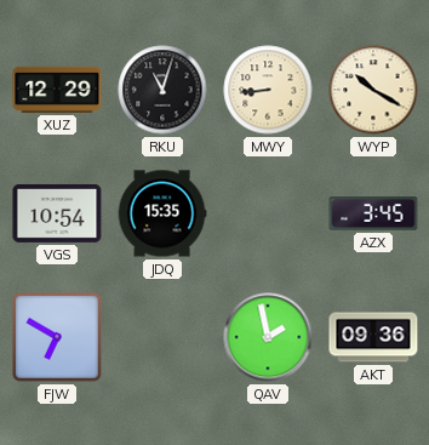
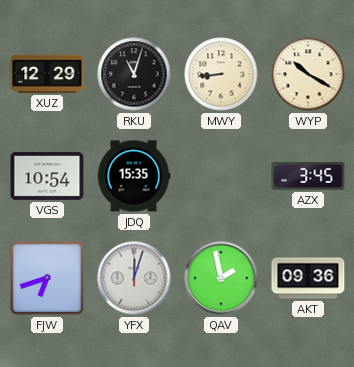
FJW: 6:50 -> 6:42 (48, 279)
YFX: none -> 12:03 (134, 278)
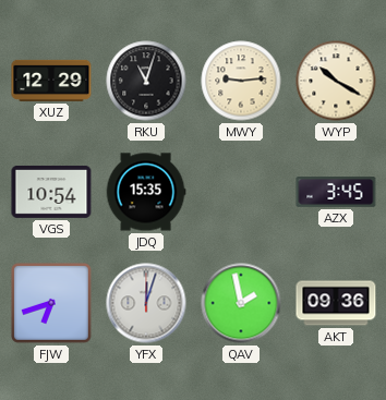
MWY: 8:44 -> 9:14 (241, 81)
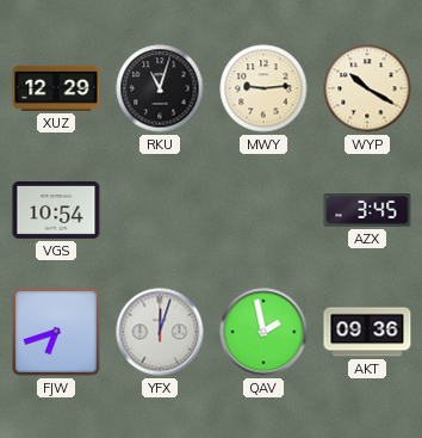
JDQ: 15:35 -> none (146, 192)
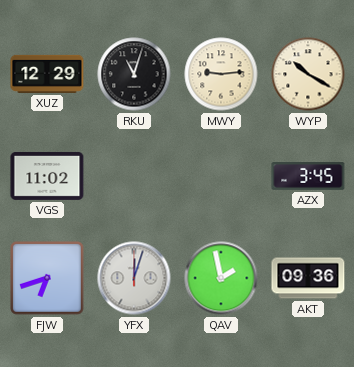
VGS: 10:54 -> 11:02 (47, 176)
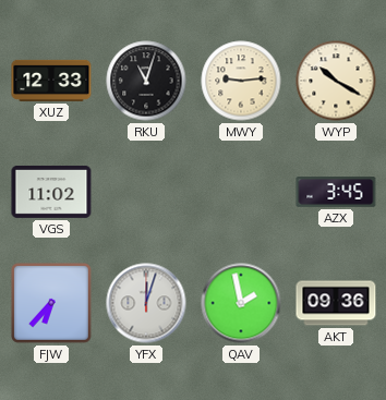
XUZ: 12:29 -> 12:33 (51, 81)
FJW: 6:42 -> 6:37 (52, 304)
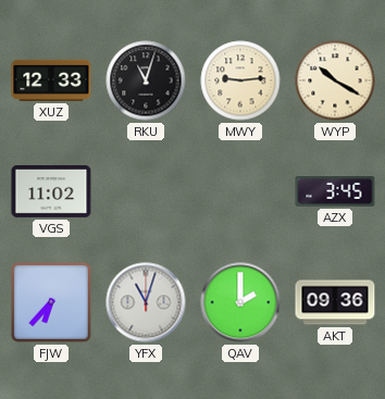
YFX: 12:03 -> 11:03 (146, 302)
QAV: 1:58 -> 2:00 (240, 302)
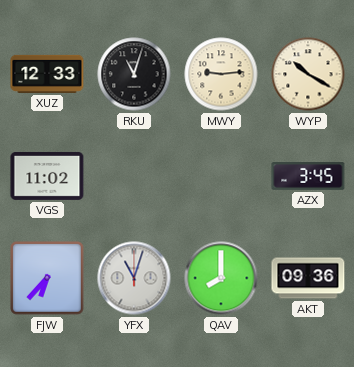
QAV: 2:00 -> 8:00 (221, 278)
